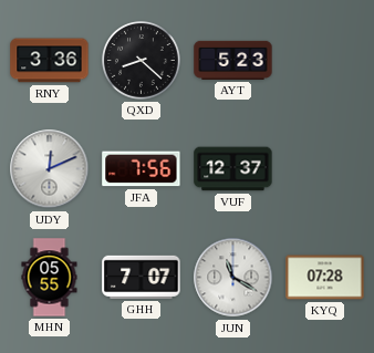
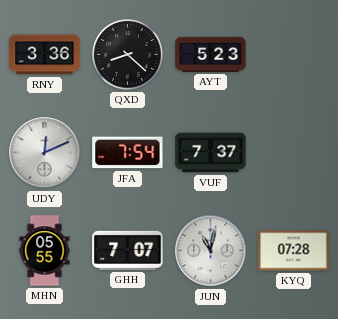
JFA: 7:56 -> 7:54 (128, 153)
VUF: 12:37 -> 7:37 (211, 153)
JUN: 11:20 -> 11:02 (211, 251)
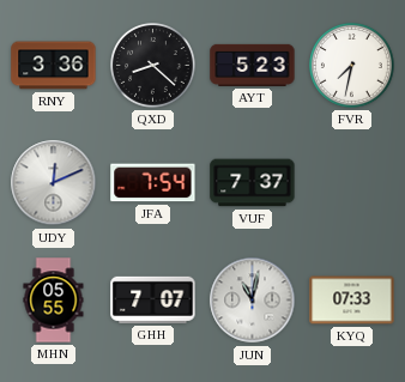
FVR: none -> 7:32 (352, 66)
KYQ: 07:28 -> 07:33 (352, 301)
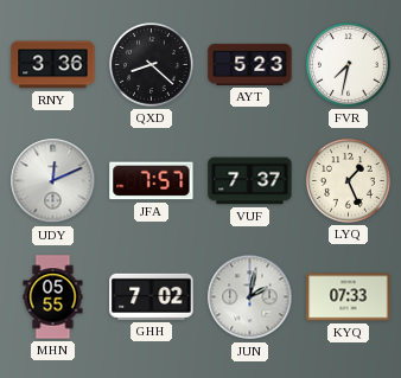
JFA: 7:54 -> 7:57 (152, 181)
LYQ: none -> 1:26 (349, 181)
GHH: 7:07 -> 7:02 (152, 296)
JUN: 11:02 -> 2:02 (250, 297)
